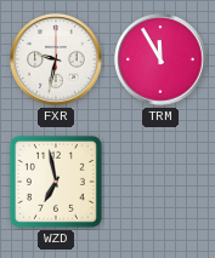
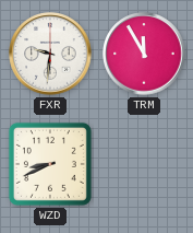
FXR: 9:32 -> 9:31 (50, 54)
WZD: 6:58 -> 8:41 (50, 164)
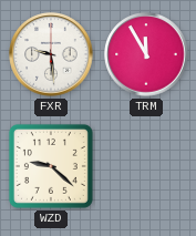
FXR: 9:31 -> 9:29 (51, 54)
WZD: 8:41 -> 9:22 (51, 166)
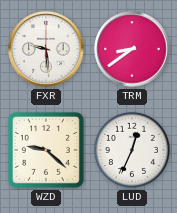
TRM: 11:55 -> 8:39 (132, 49)
LUD: none -> 12:34 (132, 150)
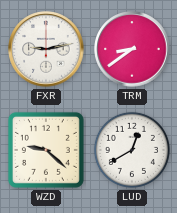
FXR: 9:29 -> 9:13 (46, 49)
LUD: 12:34 -> 12:40 (132, 150)
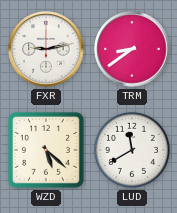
WZD: 9:22 -> 5:22 (46, 150)
LUD: 12:40 -> 11:40 (132, 150)
